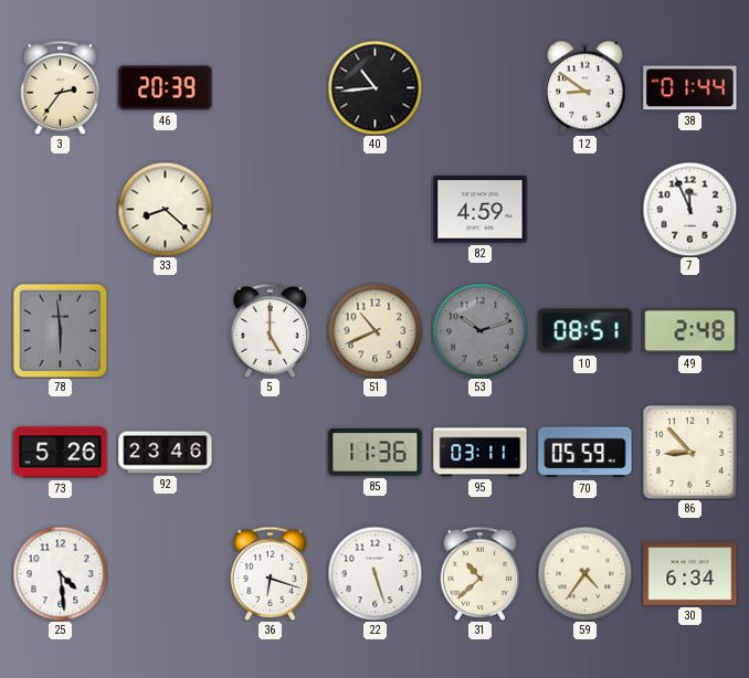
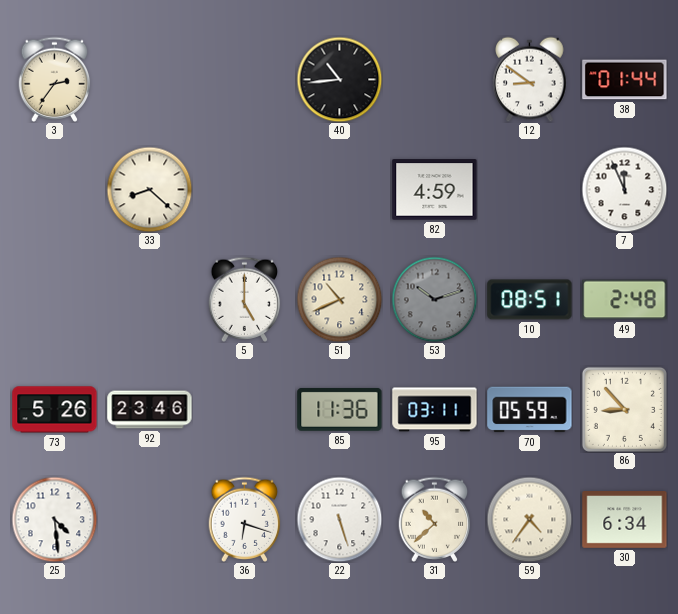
46: 20:39 -> none (166, 88)
78: 5:59 -> none (60, 330)
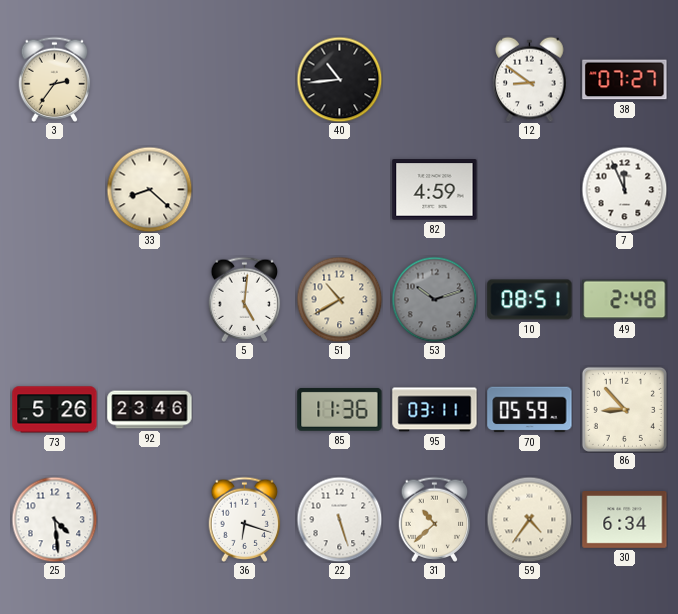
38: 01:44 -> 07:27 (625, 80)
5: 5:00 -> 5:01 (245, 299)
51: 10:41 -> 10:40 (339, 299)
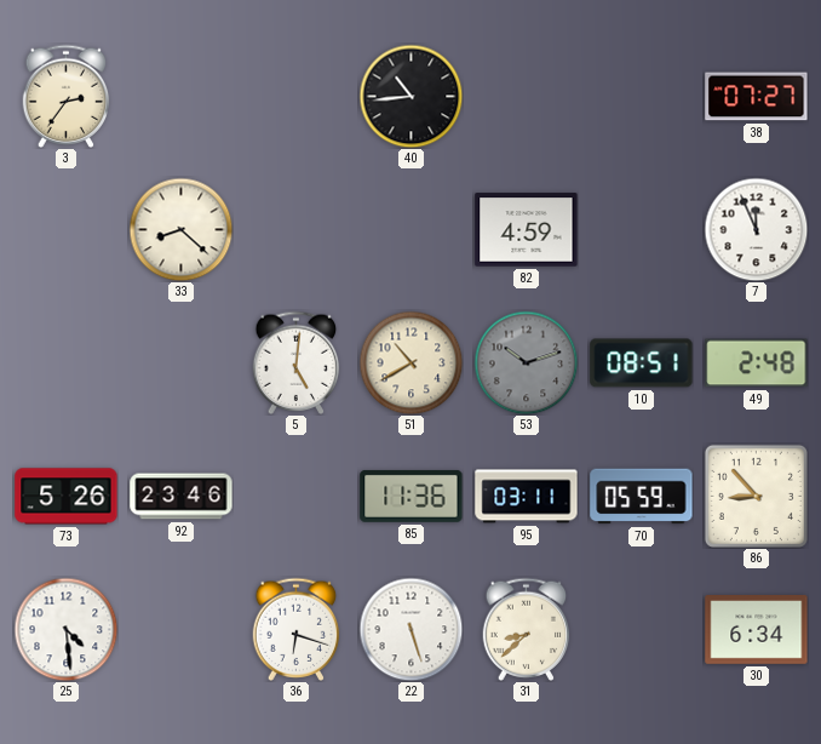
12: 8:51 -> none (530, 79)
31: 10:38 -> 8:38 (527, 629)
59: 4:36 -> none (529, 519)
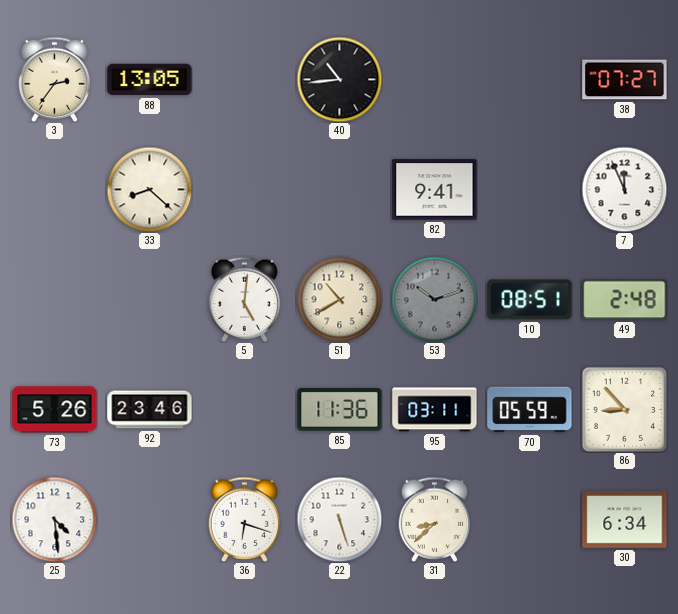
88: none -> 13:05 (150, 80)
82: 4:59 -> 9:41 (435, 190)
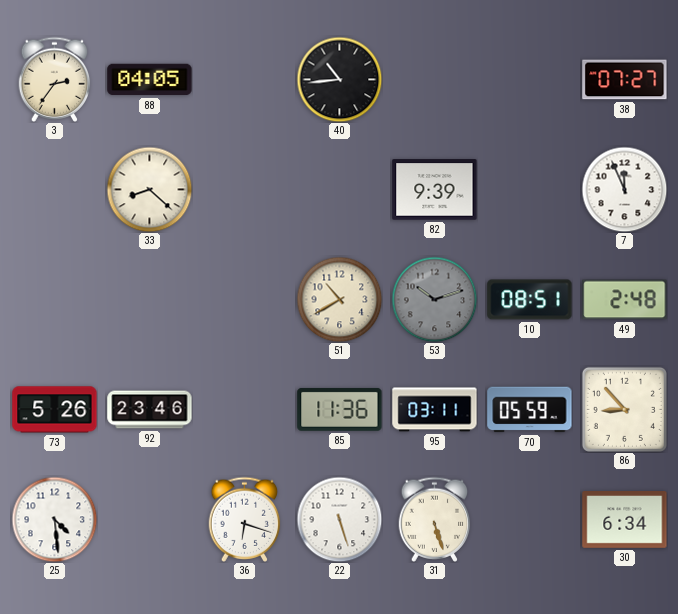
88: 13:05 -> 04:05 (150, 80)
82: 9:41 -> 9:39 (435, 190)
5: 5:01 -> none (245, 299)
31: 8:38 -> 5:27 (435, 519)
